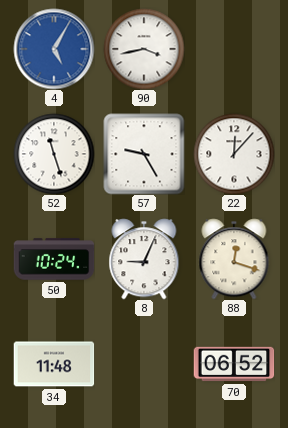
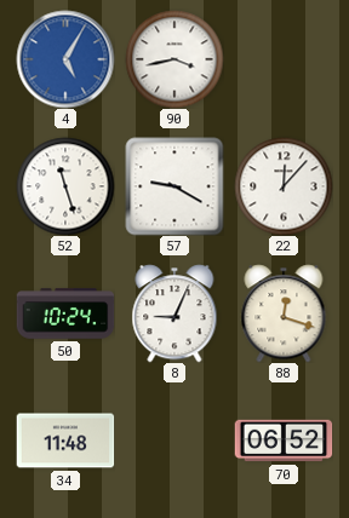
57: 9:25 -> 9:20 (174, 186)
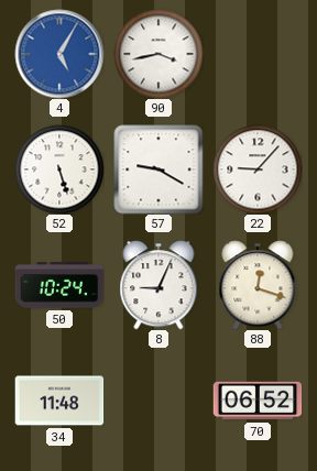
52: 11:27 -> 5:27 (59, 169)
22: 12:07 -> 9:07 (258, 169)
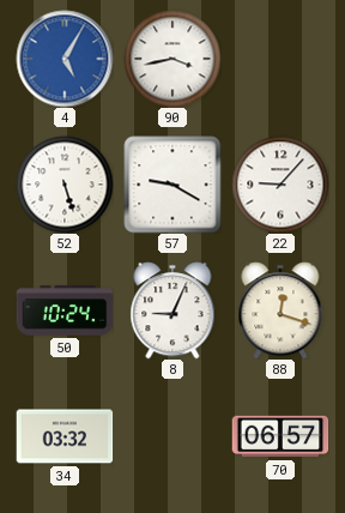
34: 11:48 -> 03:32 (65, 436)
70: 06:52 -> 06:57 (280, 436)
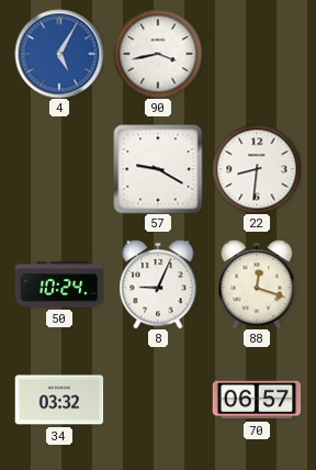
52: 5:27 -> none (65, 185)
22: 9:07 -> 8:31 (257, 169)
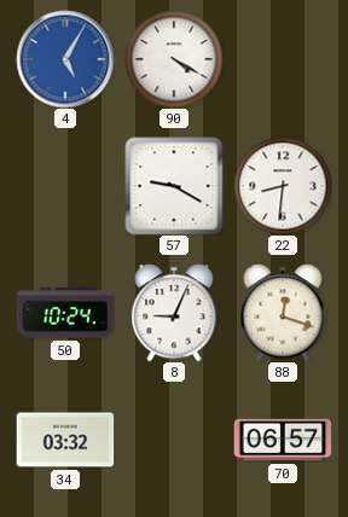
90: 3:43 -> 4:20 (174, 59)
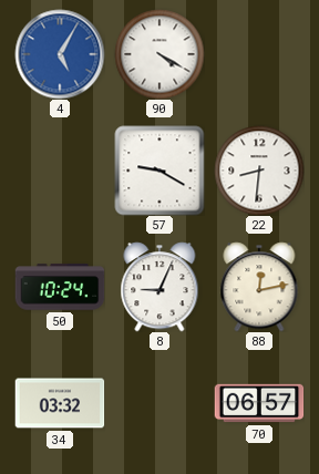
88: 12:18 -> 12:13 (259, 287)
